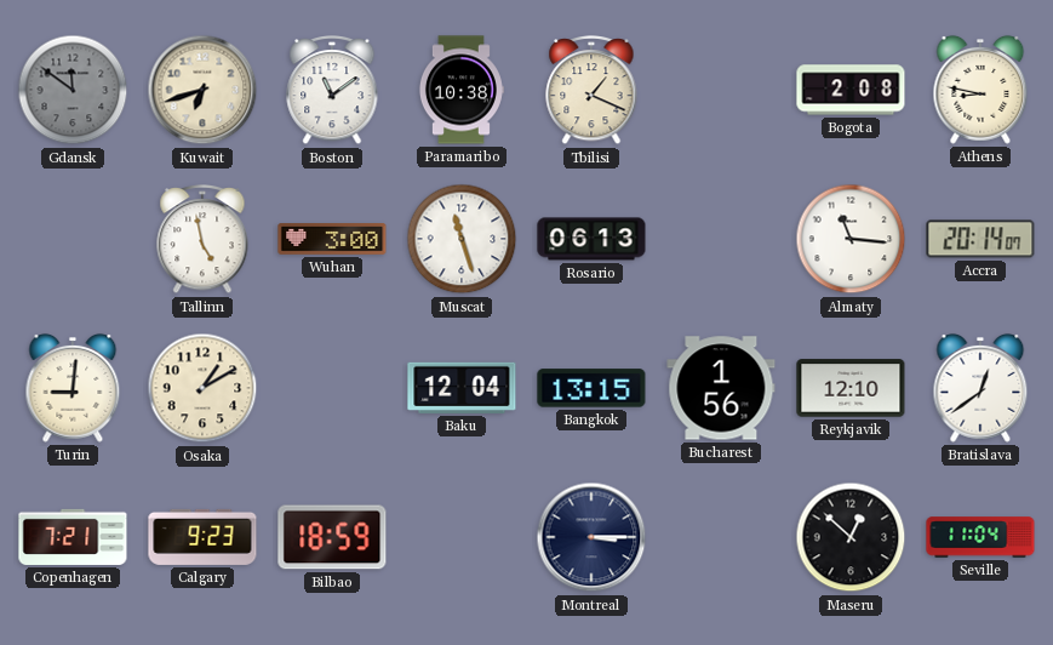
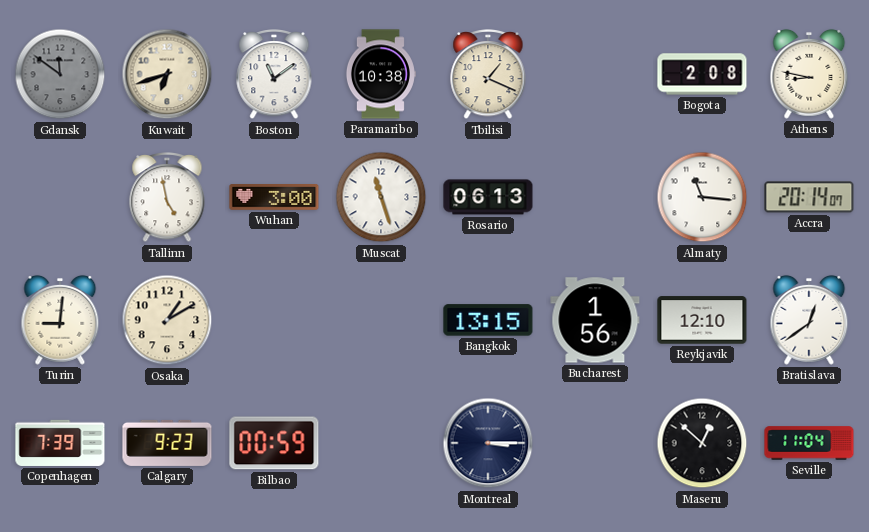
Baku: 12:04 -> none (462, 388)
Copenhagen: 7:21 -> 7:39 (60, 443)
Bilbao: 18:59 -> 00:59 (274, 443)
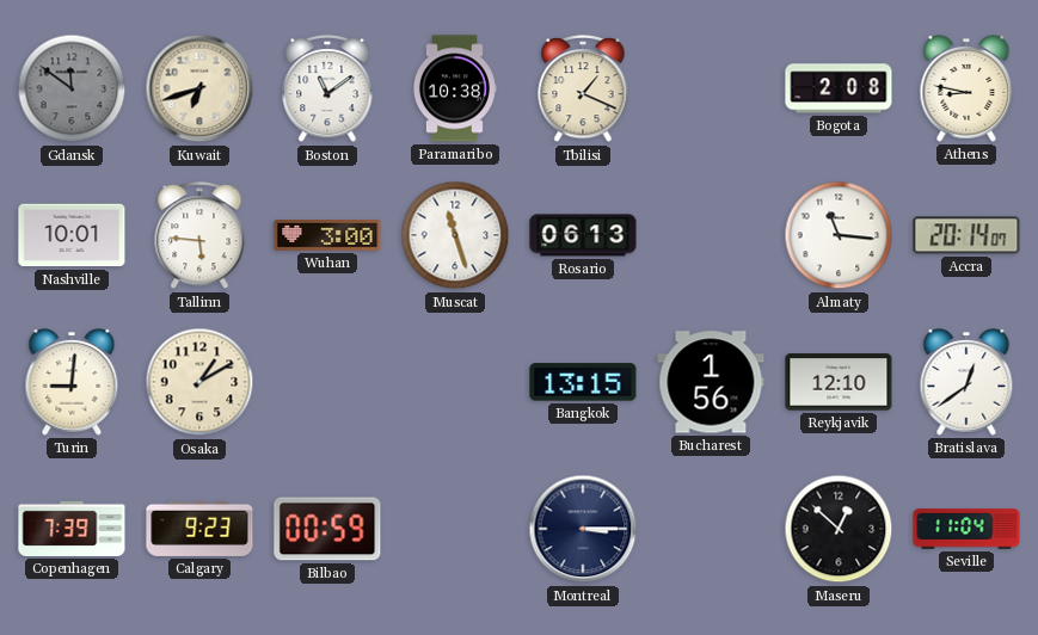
Nashville: none -> 10:01 (72, 235)
Tallinn: 4:58 -> 5:46 (199, 236)
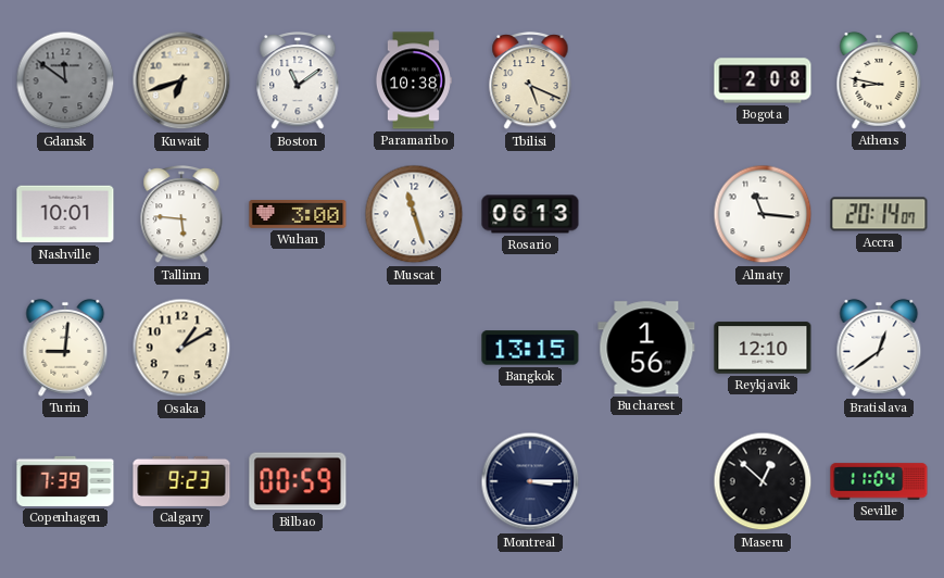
Tbilisi: 1:19 -> 5:19 (530, 81)
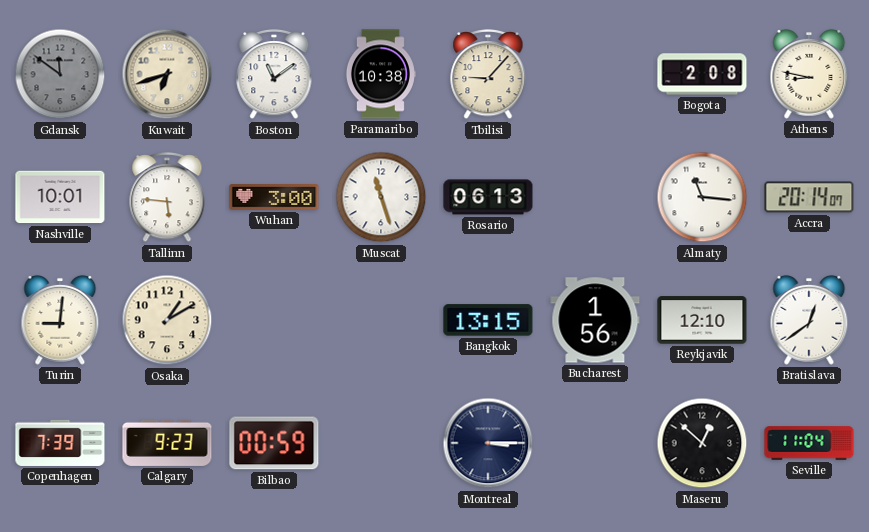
Tbilisi: 5:19 -> 9:07 (488, 75)
